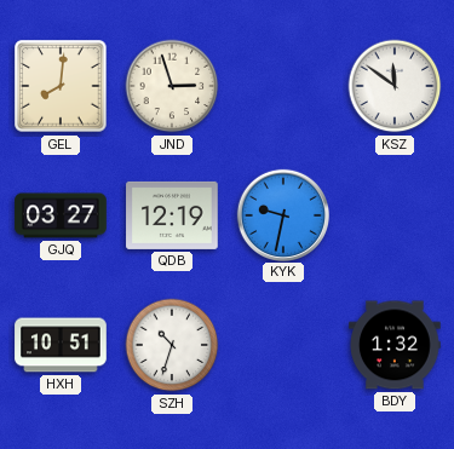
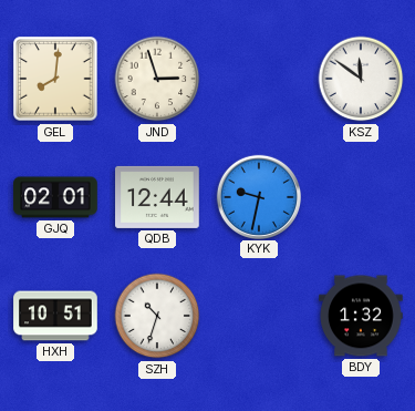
GJQ: 03:27 -> 02:01 (55, 197)
QDB: 12:19 -> 12:44 (157, 197)
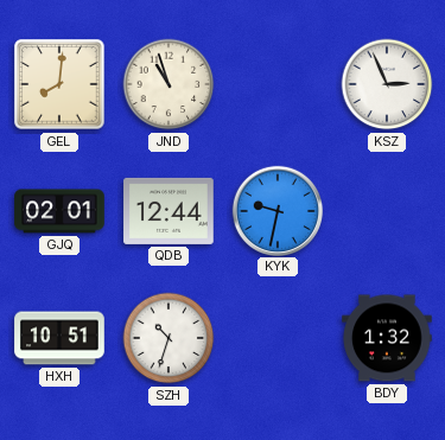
JND: 2:57 -> 10:57 (169, 84)
KSZ: 11:51 -> 2:56 (387, 84)
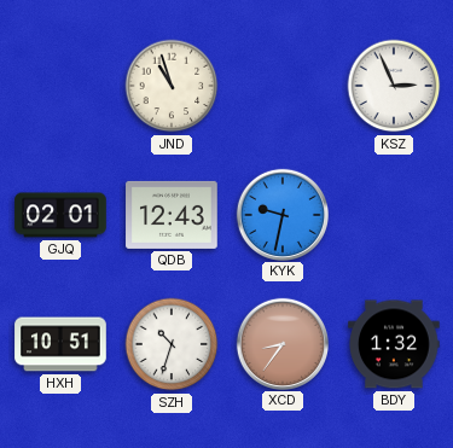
GEL: 8:01 -> none (59, 84)
QDB: 12:44 -> 12:43 (172, 215)
XCD: none -> 8:36 (281, 343)
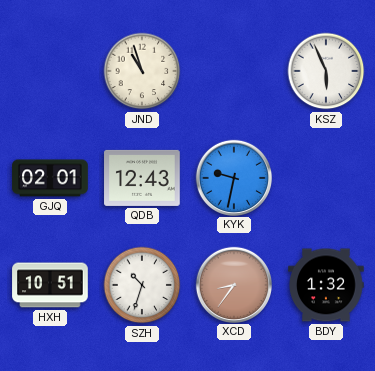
KSZ: 2:56 -> 5:56 (326, 71)
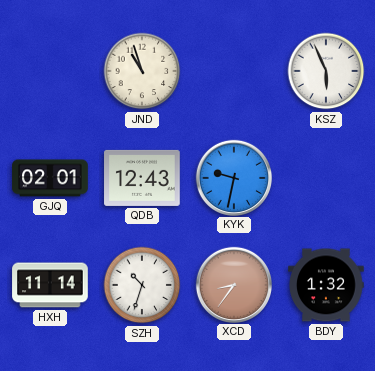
HXH: 10:51 -> 11:14 (50, 285)
